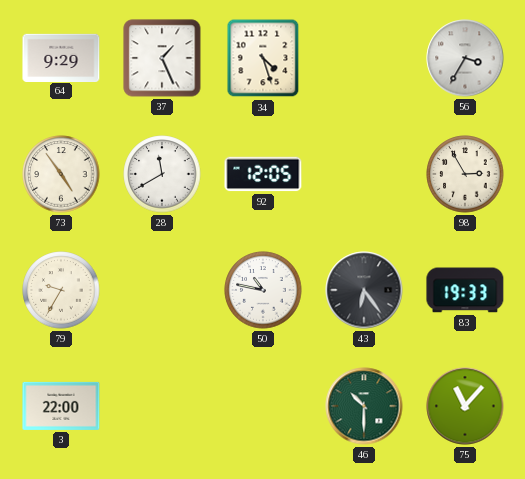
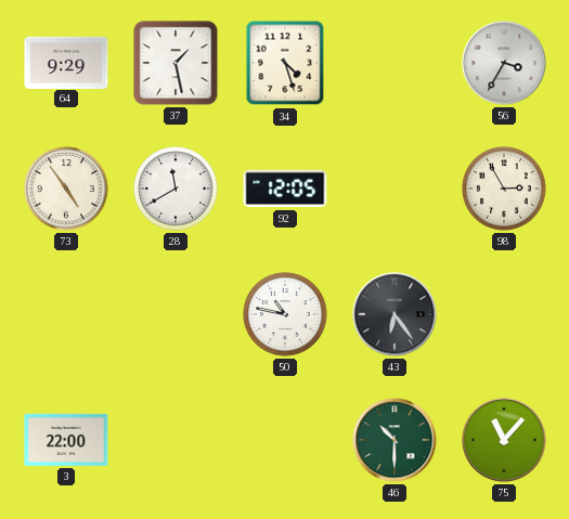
37: 1:26 -> 1:28 (176, 63)
79: 9:35 -> none (61, 290)
83: 19:33 -> none (465, 290)
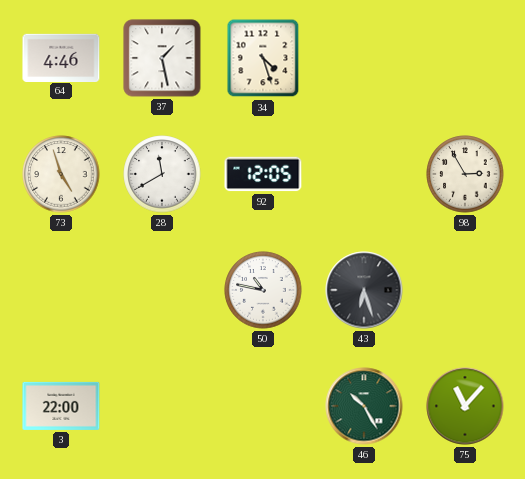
64: 9:29 -> 4:46 (61, 57)
56: 3:35 -> none (504, 63)
73: 4:54 -> 4:57 (61, 174)
43: 6:24 -> 6:27 (364, 290)
46: 10:30 -> 10:25 (364, 406)
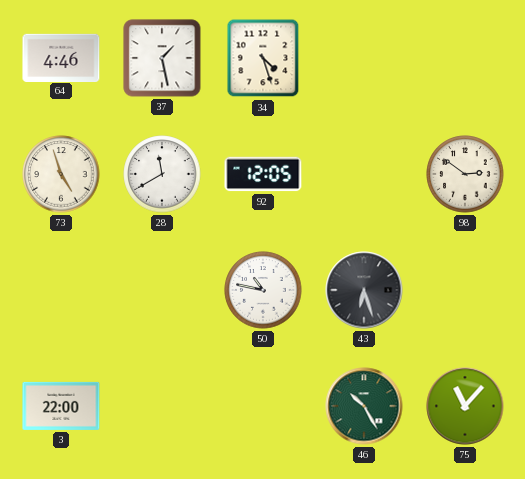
98: 2:55 -> 2:51 (465, 174)
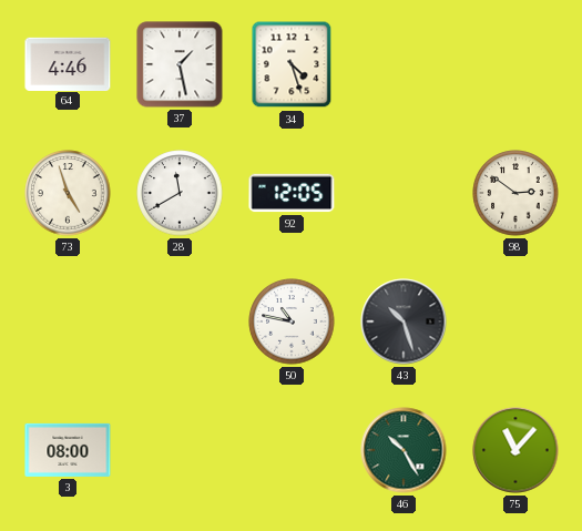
43: 6:27 -> 10:27 (404, 321)
3: 22:00 -> 08:00 (68, 450)
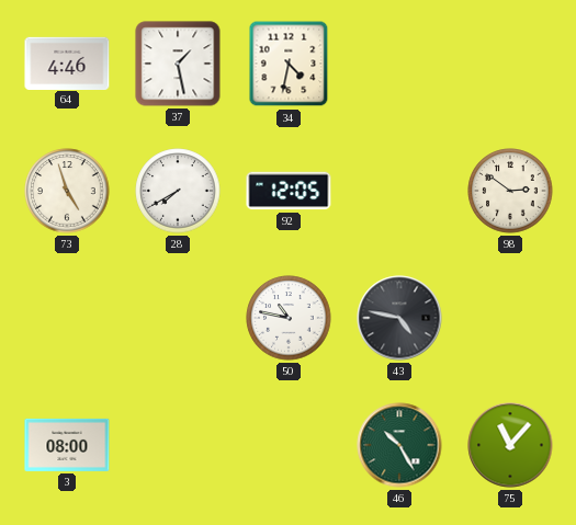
34: 4:27 -> 4:32 (289, 64)
28: 11:40 -> 7:40 (178, 191)
43: 10:27 -> 4:47 (399, 318)
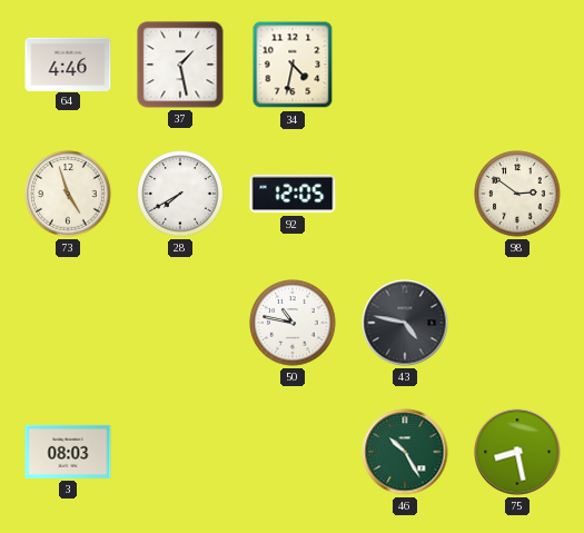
3: 08:00 -> 08:03 (68, 452)
75: 11:07 -> 8:28 (517, 452)
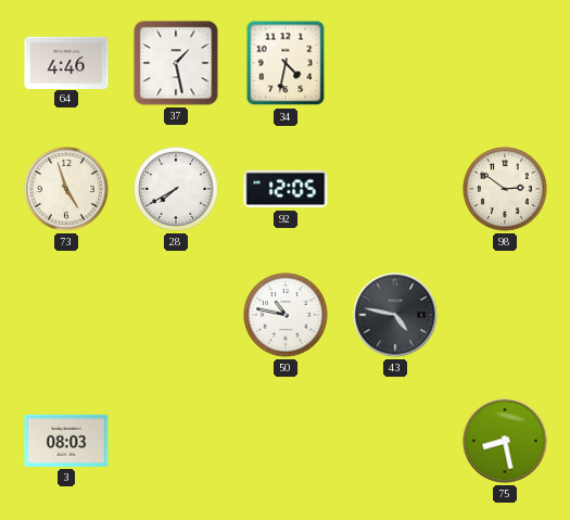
46: 10:25 -> none (405, 452)
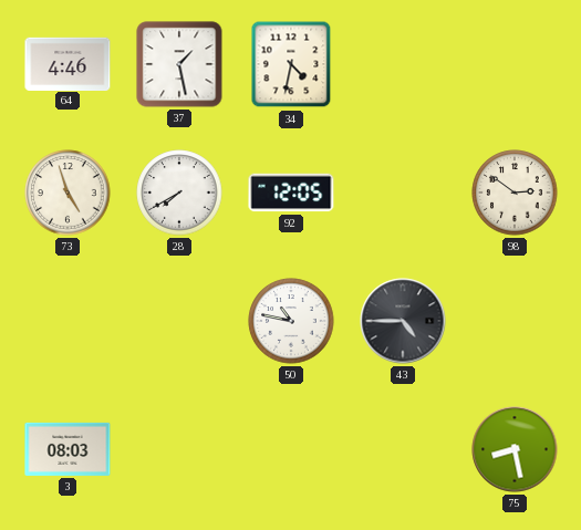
43: 4:47 -> 4:45 (403, 321)
